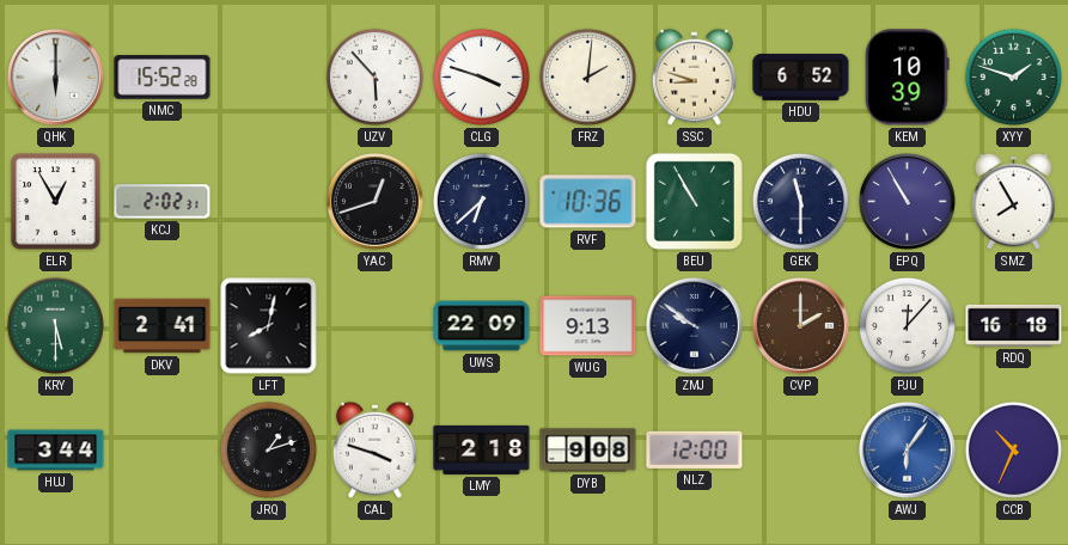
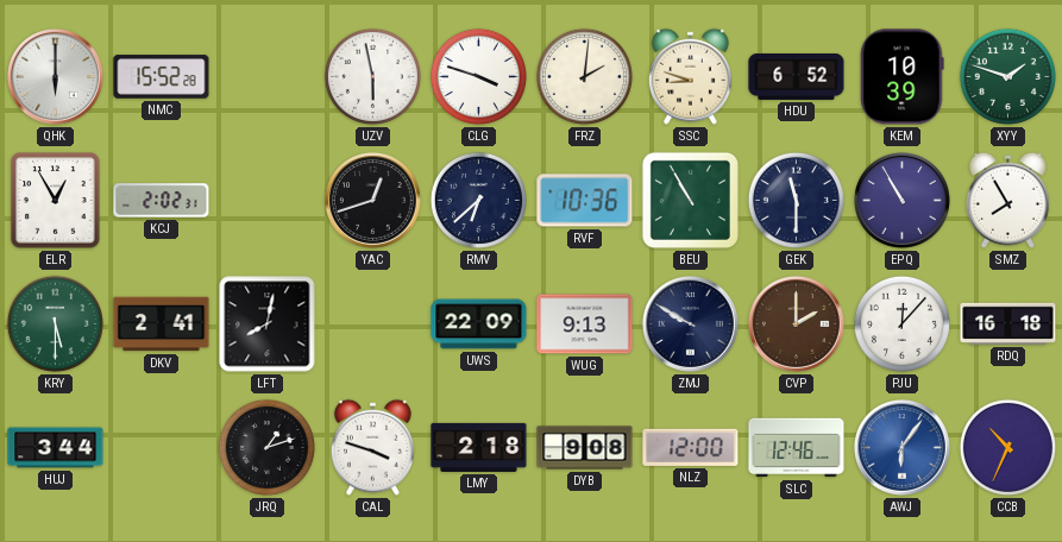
UZV: 5:53 -> 5:58 (372, 76)
ZMJ: 9:51 -> 9:50 (690, 323)
SLC: none -> 12:46 (797, 448)
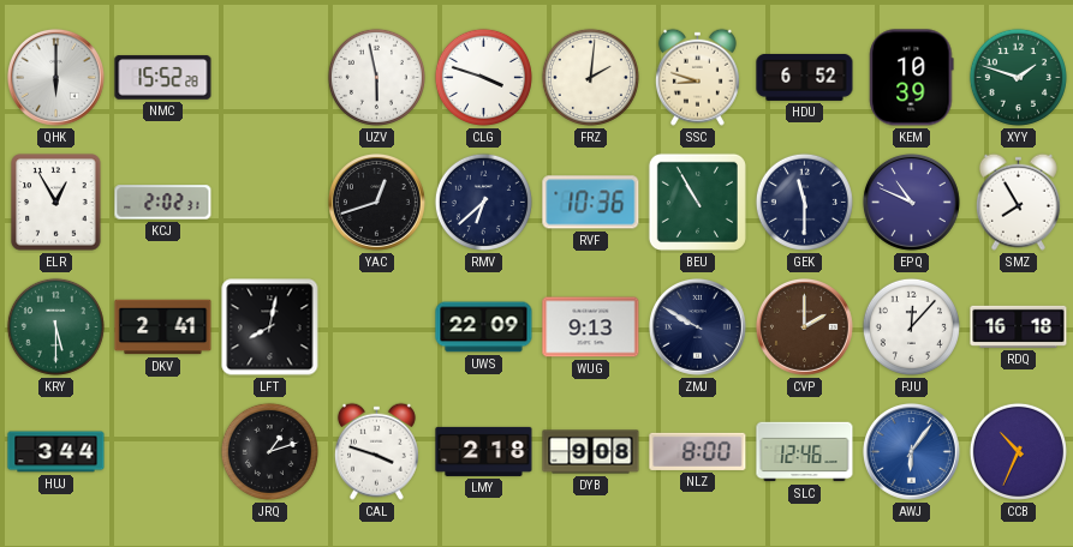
EPQ: 10:55 -> 10:49 (911, 202)
NLZ: 12:00 -> 8:00 (698, 451)
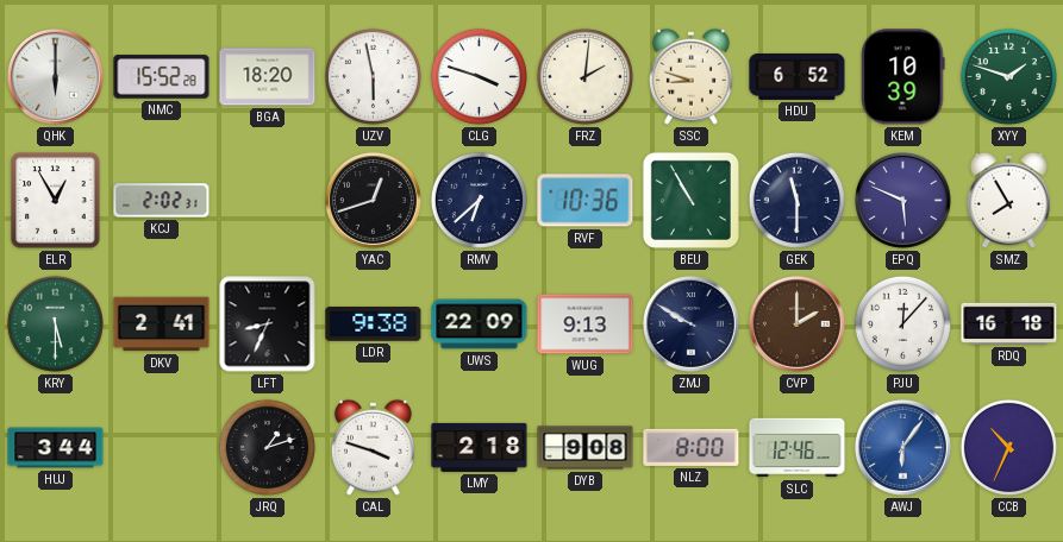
BGA: none -> 18:20 (268, 77)
EPQ: 10:49 -> 5:49 (902, 200)
LFT: 8:02 -> 8:34 (268, 324)
LDR: none -> 9:38 (374, 323)
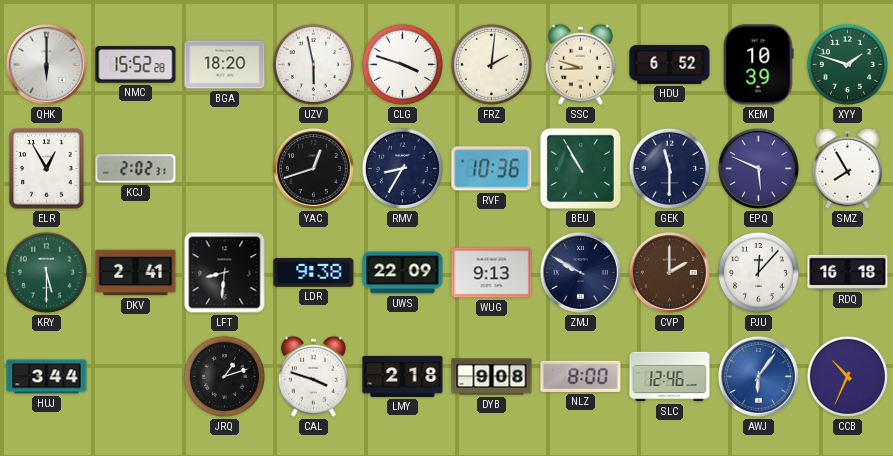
RMV: 6:38 -> 8:35 (402, 168)
LFT: 8:34 -> 8:31 (225, 273)
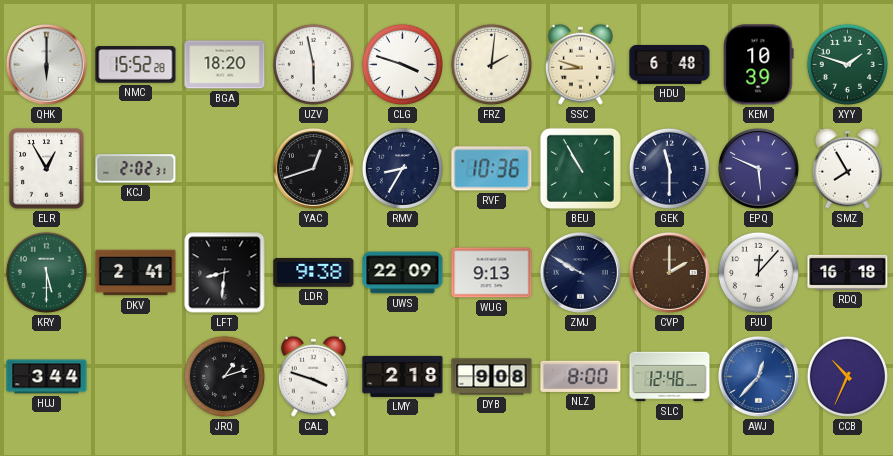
HDU: 6:52 -> 6:48 (670, 64)
AWJ: 6:06 -> 12:37 (758, 376)
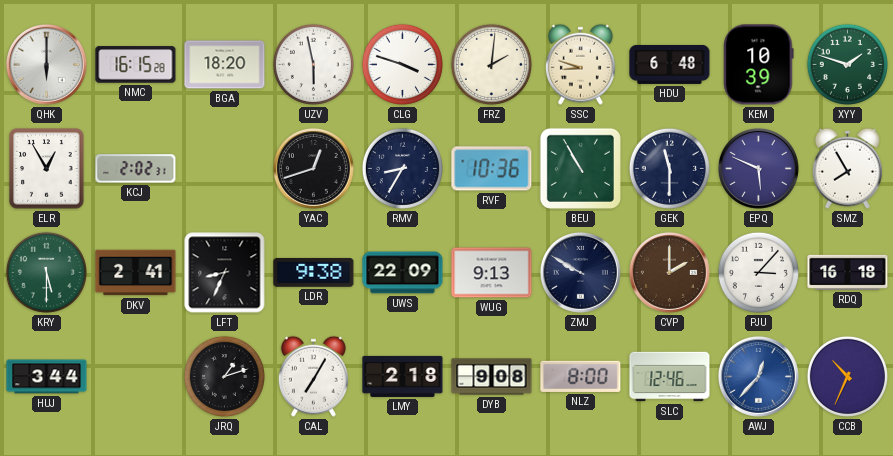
NMC: 15:52 -> 16:15 (136, 65)
LFT: 8:31 -> 8:34 (225, 273)
PJU: 12:07 -> 3:07 (758, 272)
CAL: 3:48 -> 7:05 (313, 376)
